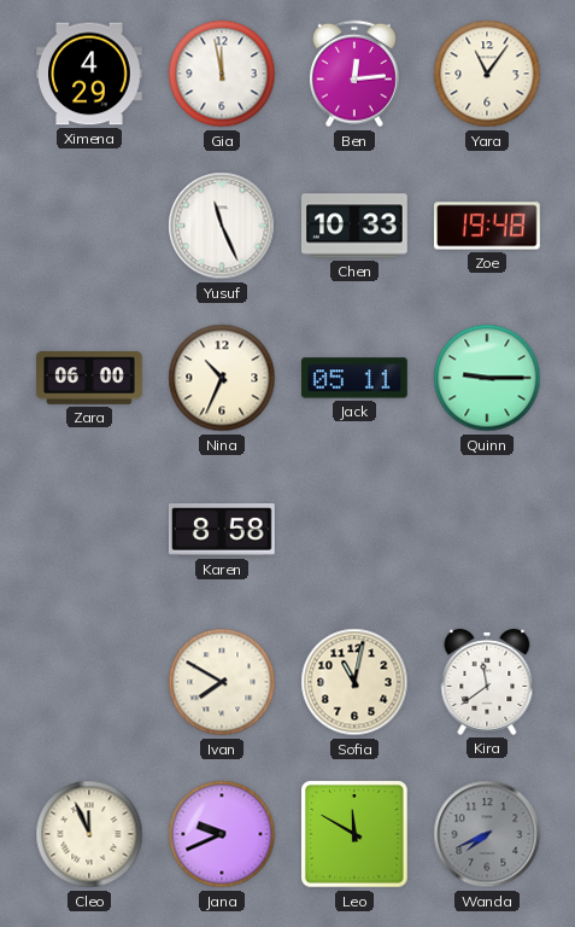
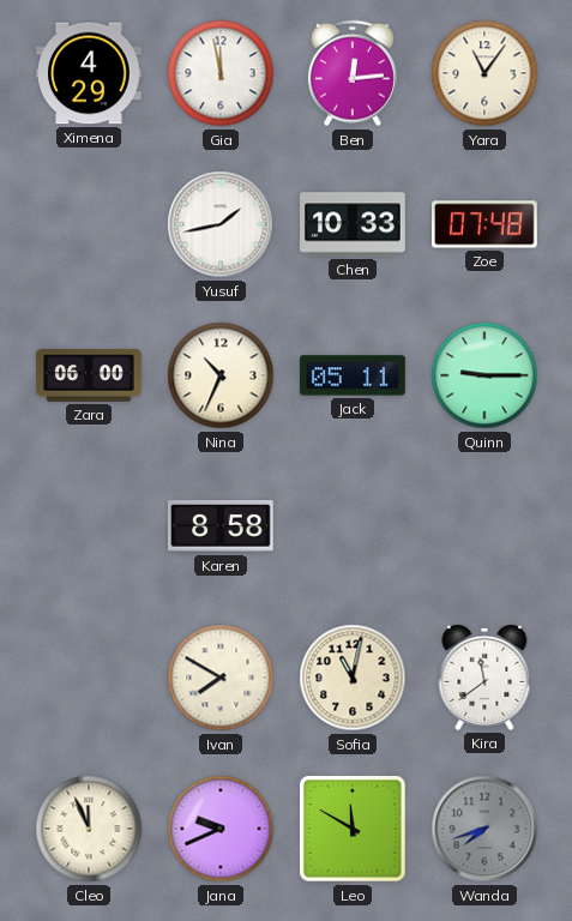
Yusuf: 11:26 -> 1:43 (221, 224)
Zoe: 19:48 -> 07:48 (486, 224)
Wanda: 7:41 -> 7:42 (484, 829)
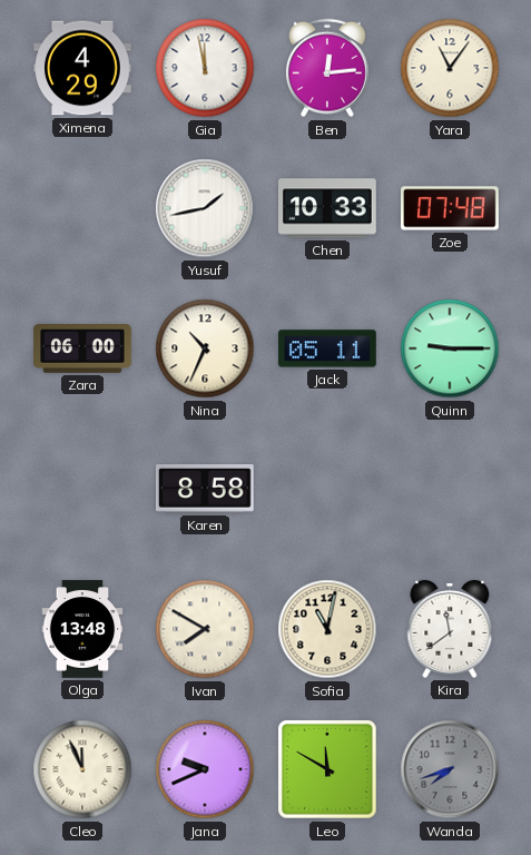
Olga: none -> 13:48 (82, 629)
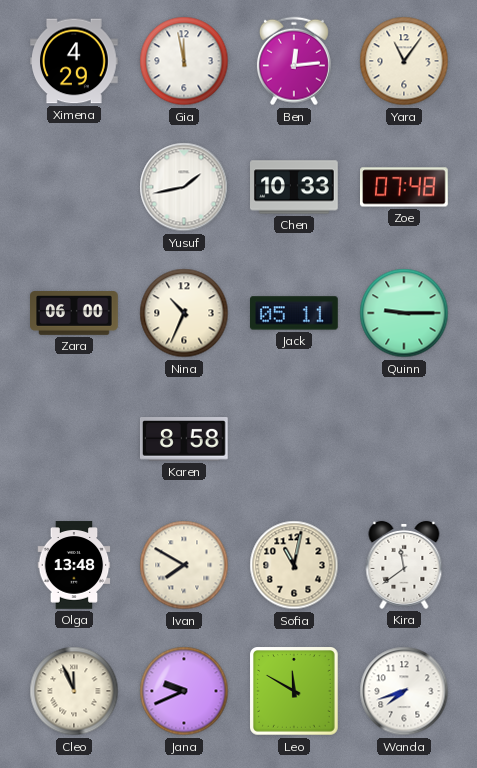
Wanda dial: grey -> white (404, 691)
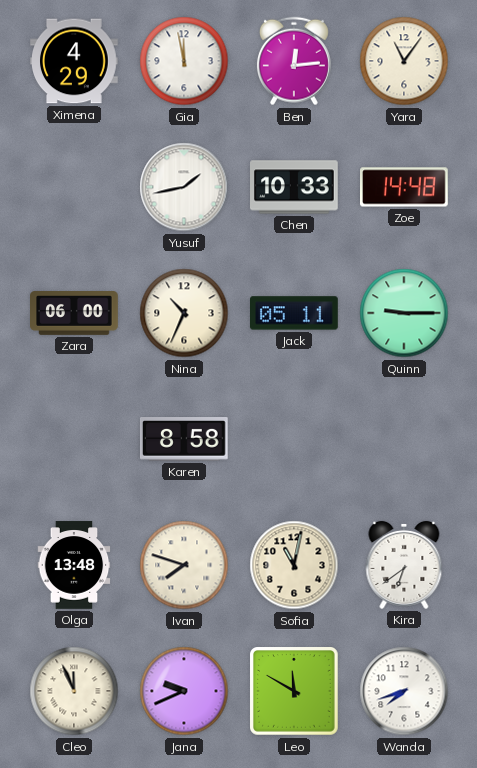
Zoe: 07:48 -> 14:48 (405, 187)
Ivan: 7:50 -> 7:48 (184, 565)
Kira: 11:39 -> 6:39 (404, 565)
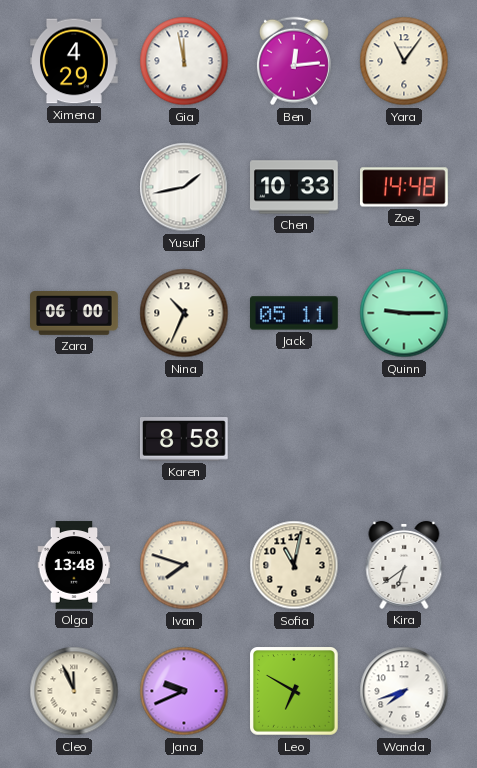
Leo: 11:50 -> 6:50 (294, 691)
